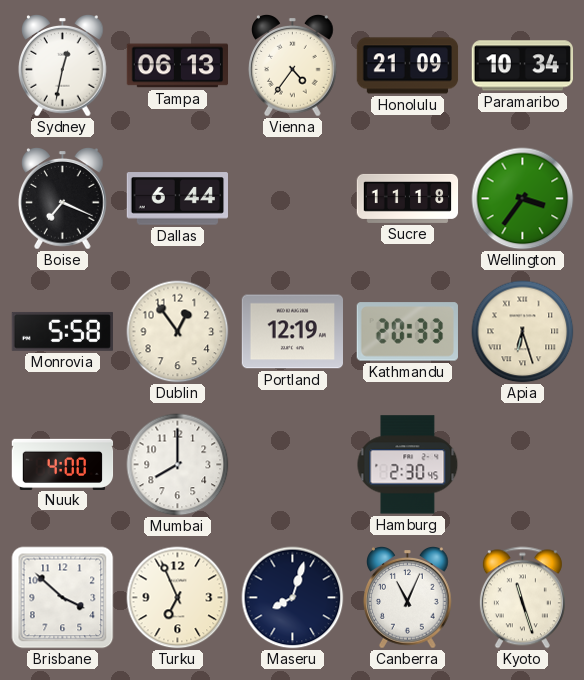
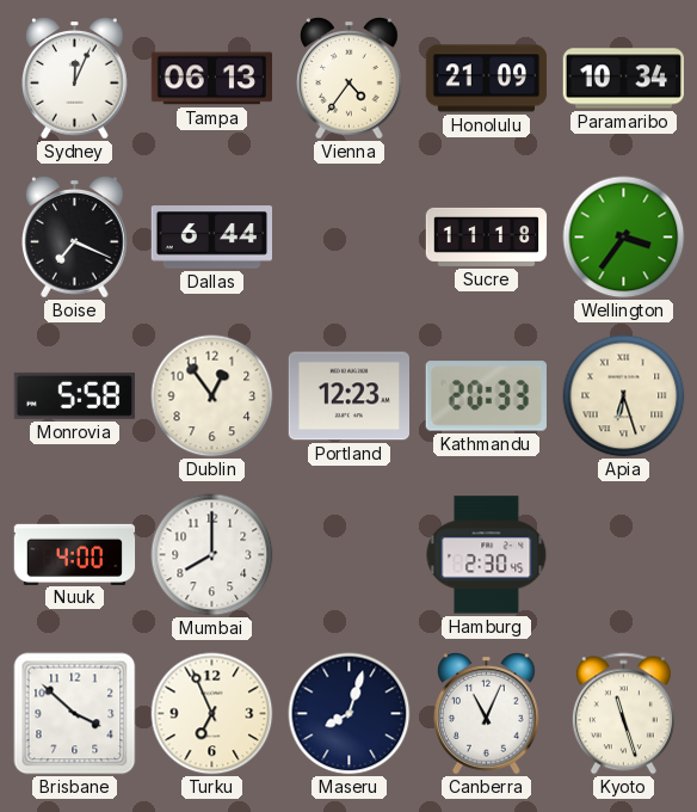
Sydney: 12:32 -> 12:04 (75, 79)
Portland: 12:19 -> 12:23 (348, 396)
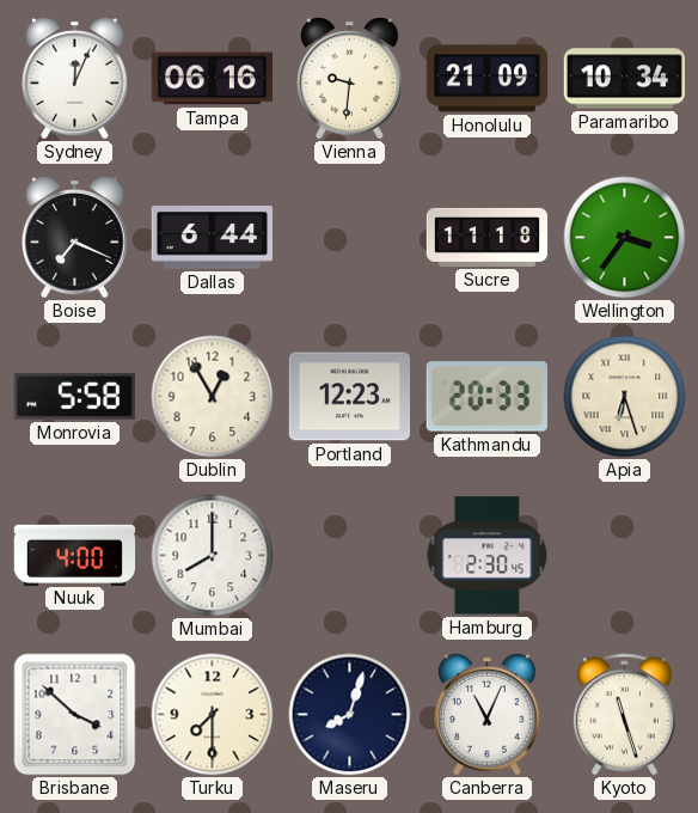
Tampa: 06:13 -> 06:16 (212, 79)
Vienna: 4:36 -> 9:31 (350, 79)
Dublin: 12:54 -> 12:55 (213, 397)
Turku: 6:56 -> 7:30 (213, 715)
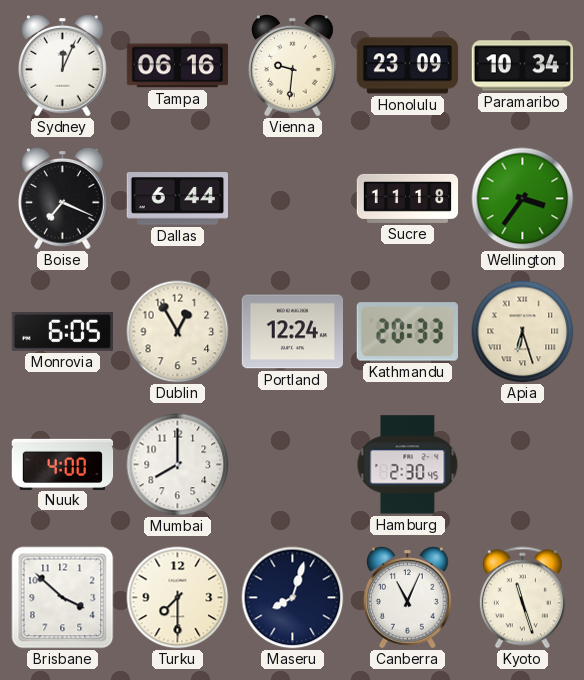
Honolulu: 21:09 -> 23:09 (408, 66)
Monrovia: 5:58 -> 6:05 (62, 331)
Portland: 12:23 -> 12:24 (292, 332)
